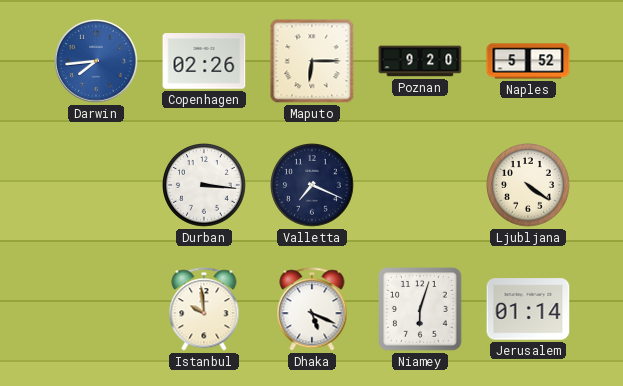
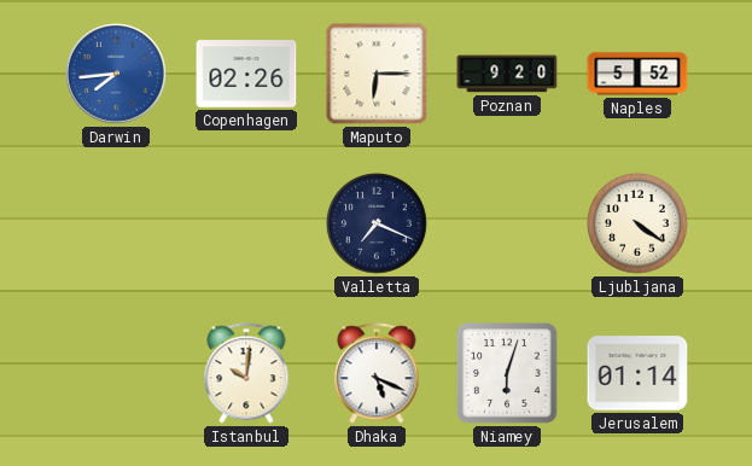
Durban: 3:16 -> none (205, 186)
Istanbul: 9:59 -> 10:01 (246, 373)
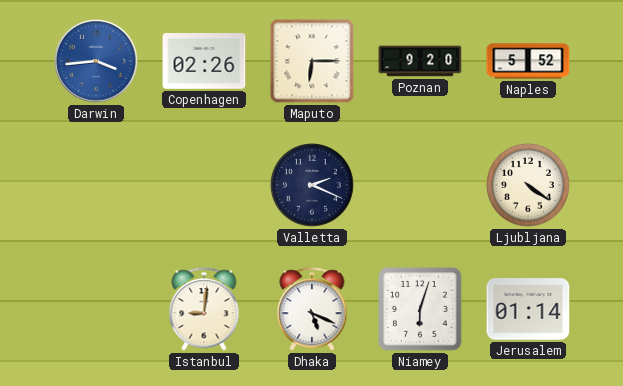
Darwin: 7:44 -> 3:44 (96, 61)
Valletta: 7:19 -> 2:19 (313, 186)
Istanbul: 10:01 -> 9:01 (204, 309)
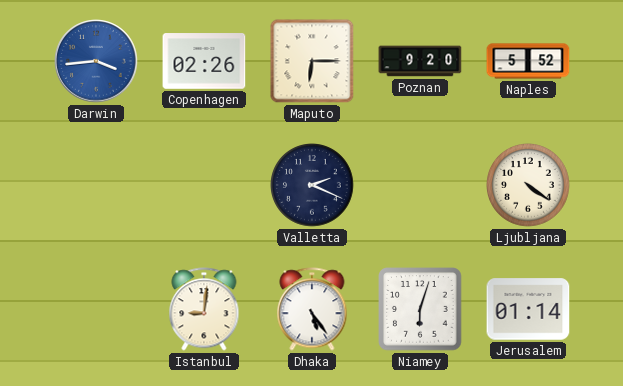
Dhaka: 5:19 -> 5:24 (312, 309)
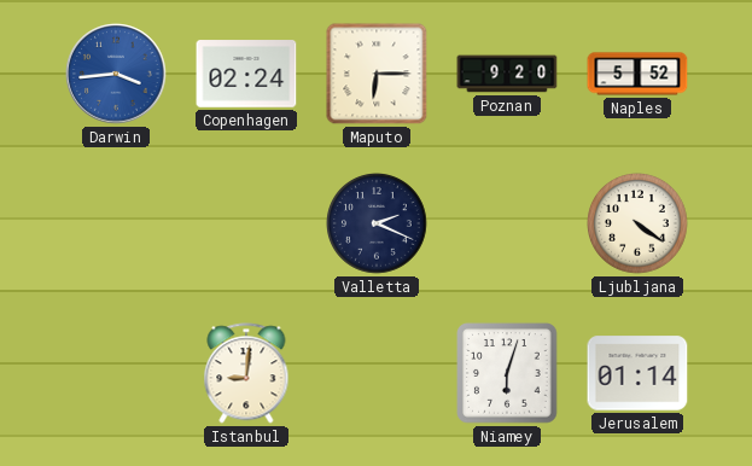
Copenhagen: 02:26 -> 02:24 (246, 74)
Dhaka: 5:24 -> none (312, 309)
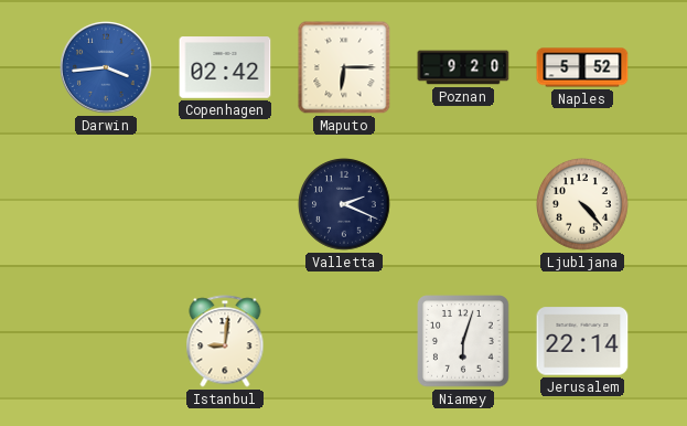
Copenhagen: 02:24 -> 02:42 (225, 67)
Ljubljana: 4:21 -> 4:23 (583, 205)
Jerusalem: 01:14 -> 22:14 (582, 341)
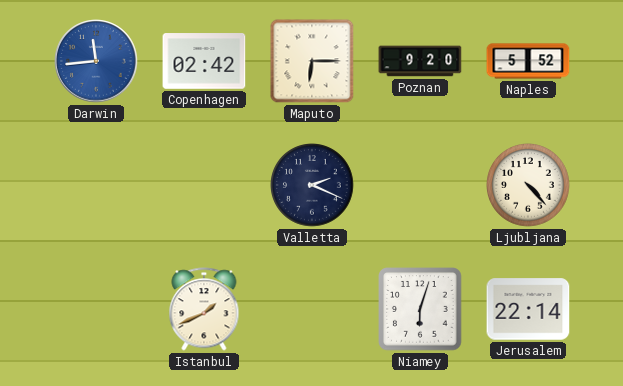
Darwin: 3:44 -> 11:44 (96, 61)
Istanbul: 9:01 -> 1:41 (204, 309)
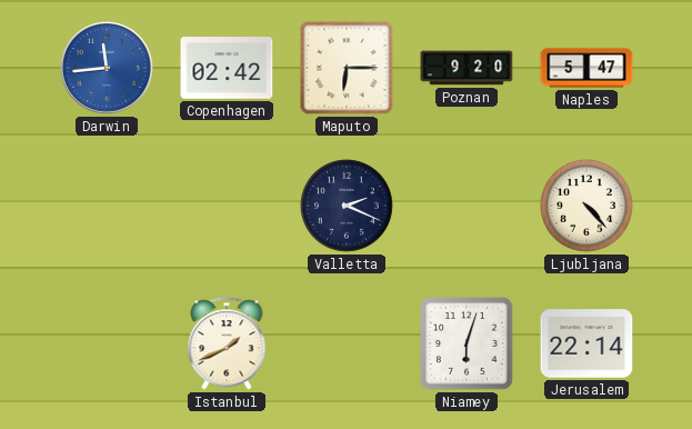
Naples: 5:52 -> 5:47 (586, 68)
